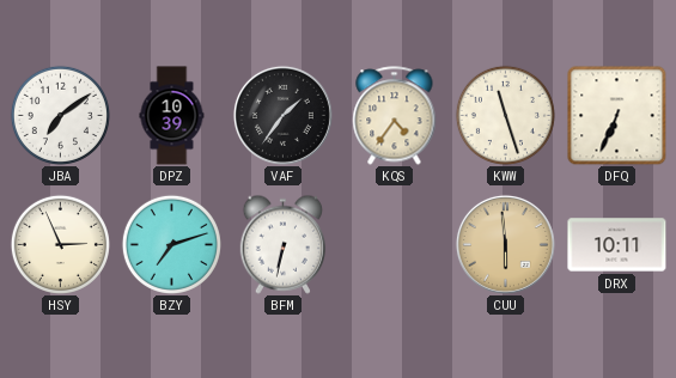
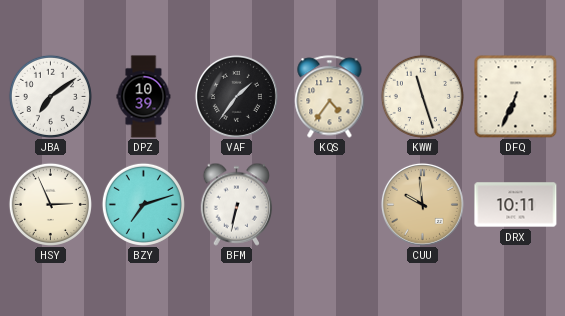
CUU: 5:59 -> 9:59 (422, 204)
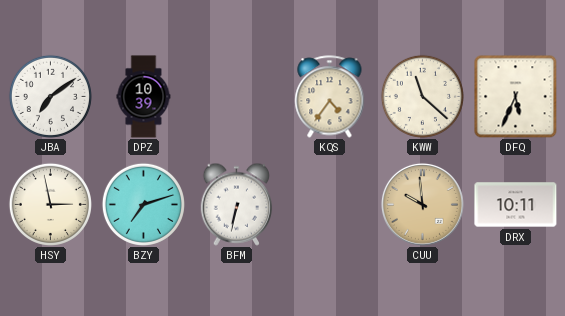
VAF: 1:36 -> none (236, 96)
KWW: 11:27 -> 11:22 (422, 96)
DFQ: 6:34 -> 5:34 (515, 96)
HSY: 2:56 -> 2:58 (50, 204)
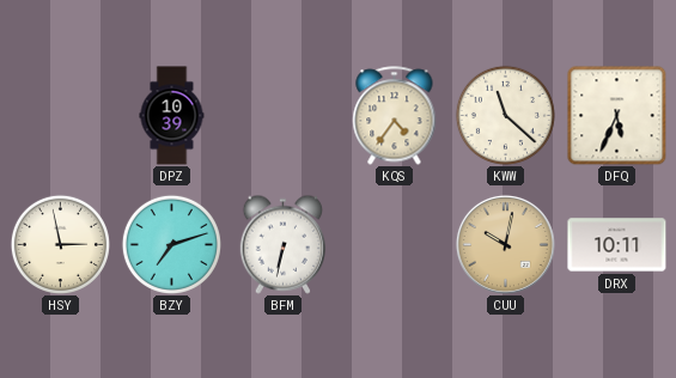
JBA: 7:09 -> none (50, 96)
CUU: 9:59 -> 10:02 (505, 244)
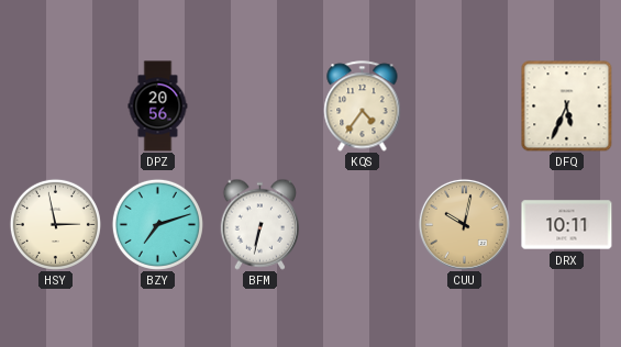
DPZ: 10:39 -> 20:56 (158, 107)
KWW: 11:22 -> none (505, 115)
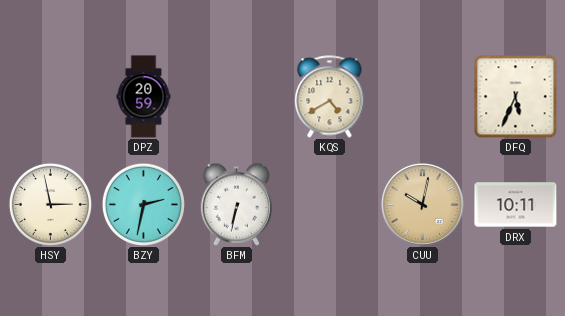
DPZ: 20:56 -> 20:59 (144, 97)
KQS: 4:36 -> 4:40 (330, 97)
BZY: 7:12 -> 2:32 (143, 204)
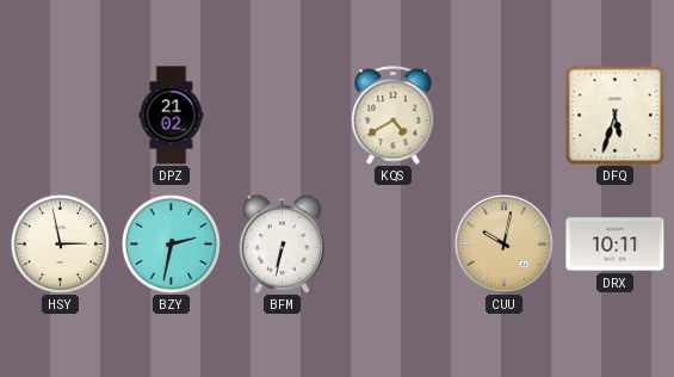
DPZ: 20:59 -> 21:02 (172, 116)
DFQ: 5:34 -> 5:33 (614, 115)
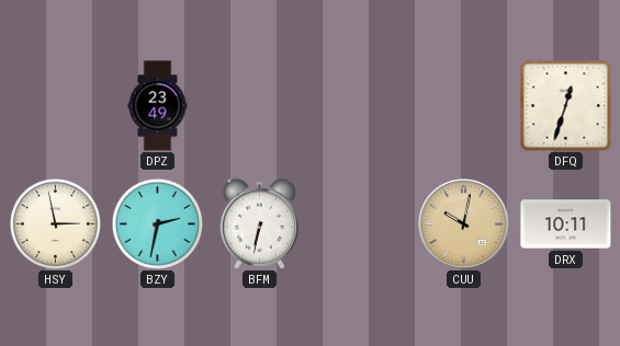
DPZ: 21:02 -> 23:49 (158, 106)
KQS: 4:40 -> none (394, 116)
DFQ: 5:33 -> 12:33 (565, 105)
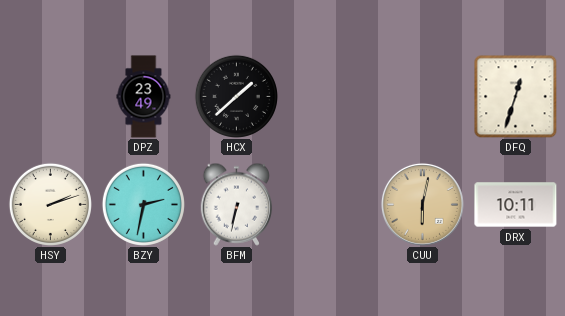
HCX: none -> 1:38 (236, 96)
HSY: 2:58 -> 2:12 (50, 204)
CUU: 10:02 -> 6:02 (422, 204)
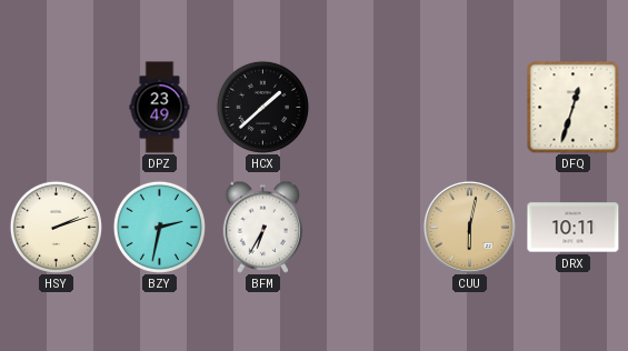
BFM: 6:32 -> 6:35 (263, 227)
